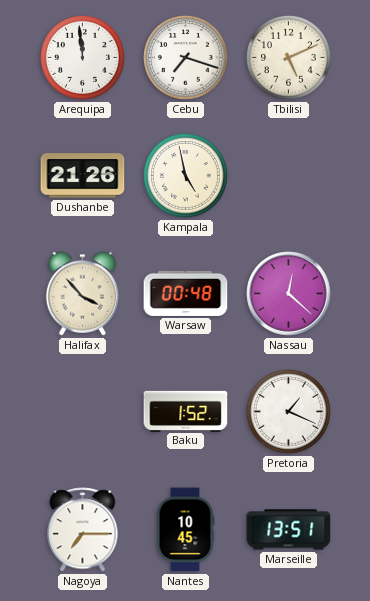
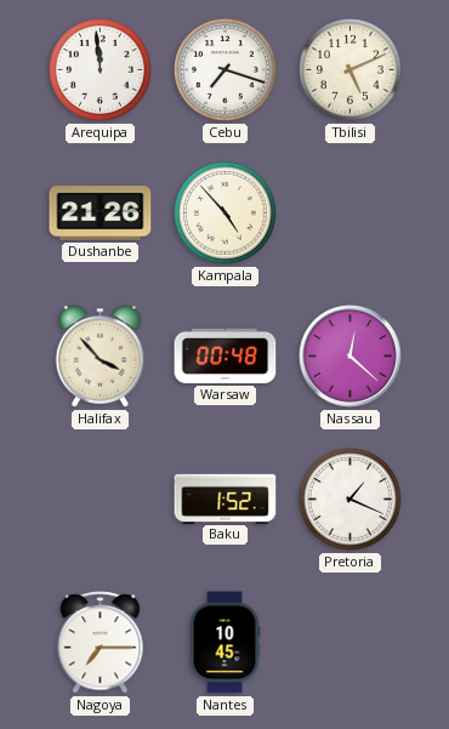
Kampala: 4:58 -> 4:53 (226, 213)
Marseille: 13:51 -> none (289, 530)
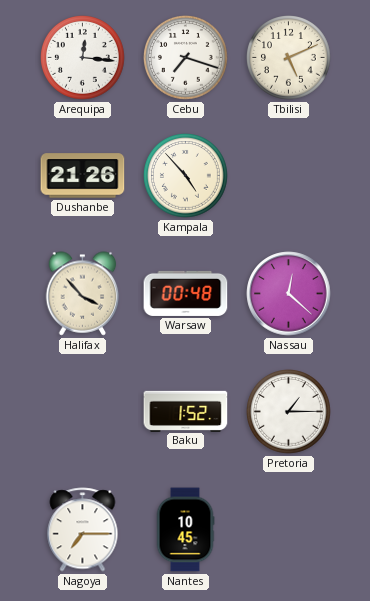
Arequipa: 11:59 -> 12:16 (83, 58)
Pretoria: 1:19 -> 1:15 (289, 412)
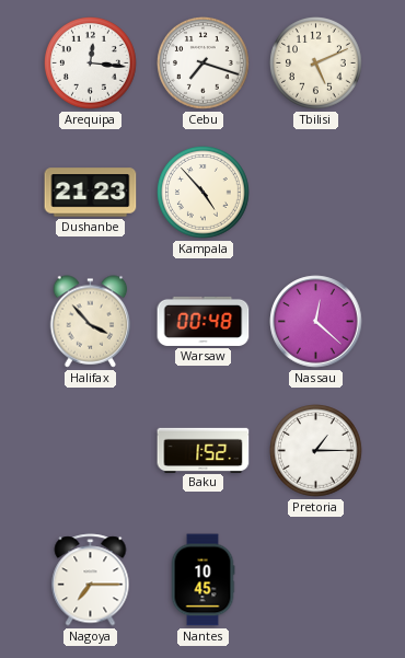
Dushanbe: 21:26 -> 21:23 (91, 193)
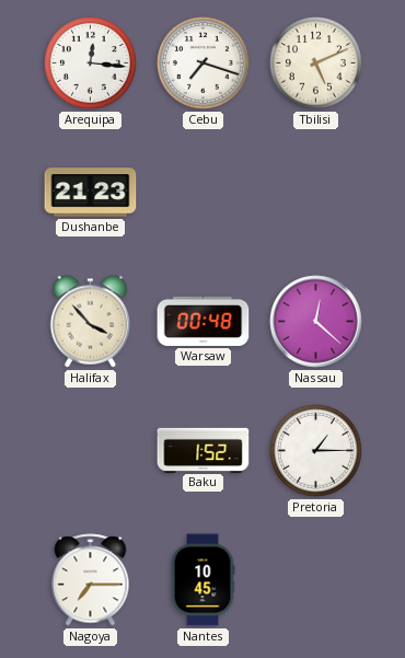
Kampala: 4:53 -> none (204, 193)
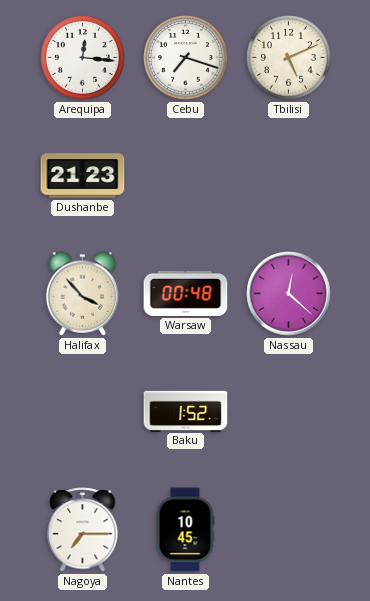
Pretoria: 1:15 -> none (316, 451)
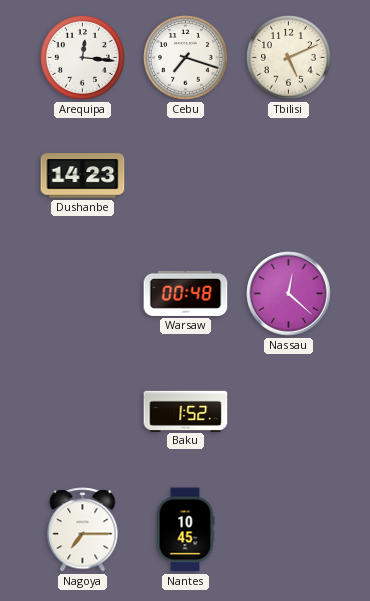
Dushanbe: 21:23 -> 14:23 (83, 176)
Halifax: 3:53 -> none (83, 294)
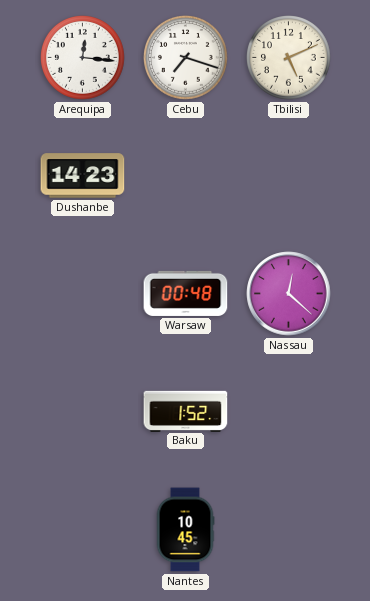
Nagoya: 7:15 -> none (83, 530)
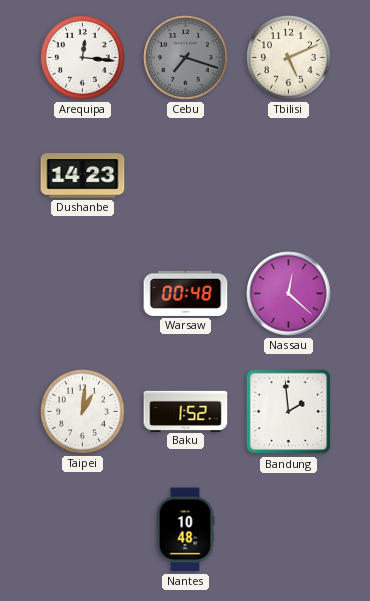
Cebu dial: white -> grey (186, 58)
Taipei: none -> 1:01 (83, 412)
Bandung: none -> 1:59 (289, 412)
Nantes: 10:45 -> 10:48 (185, 530)
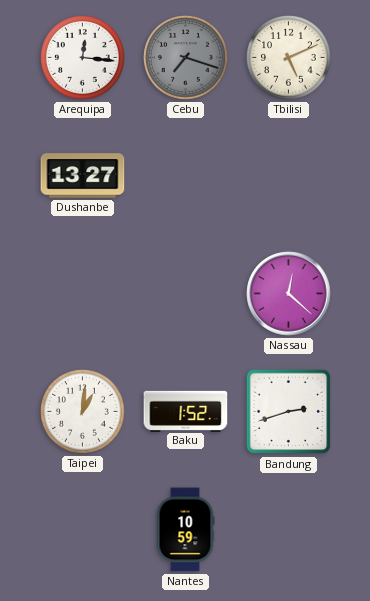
Dushanbe: 14:23 -> 13:27 (83, 176)
Warsaw: 00:48 -> none (186, 293)
Bandung: 1:59 -> 2:42 (289, 412)
Nantes: 10:48 -> 10:59 (185, 530)
